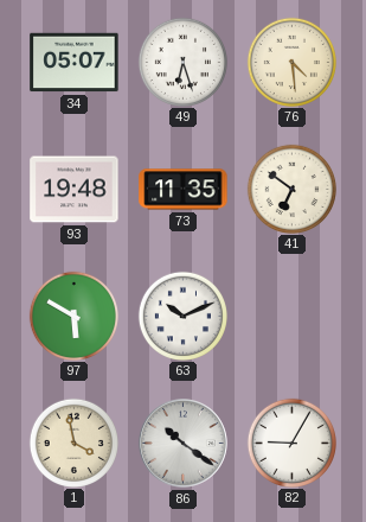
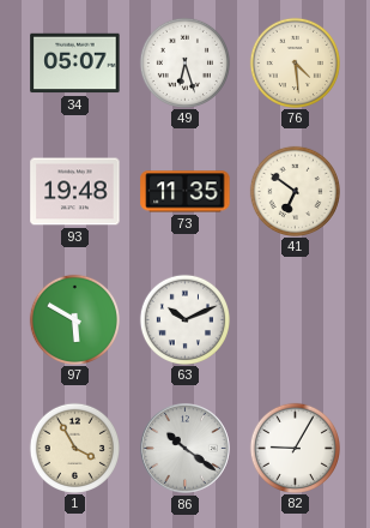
1: 3:58 -> 3:55 (74, 448)
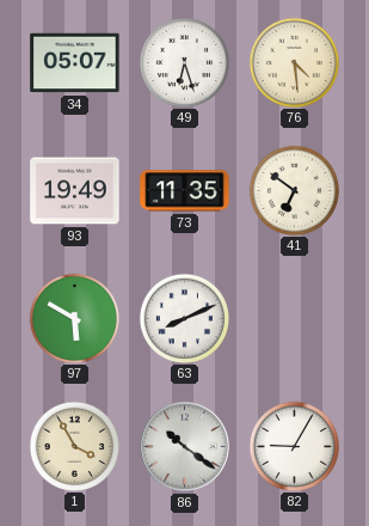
93: 19:48 -> 19:49 (75, 191)
63: 10:11 -> 8:11 (184, 318)
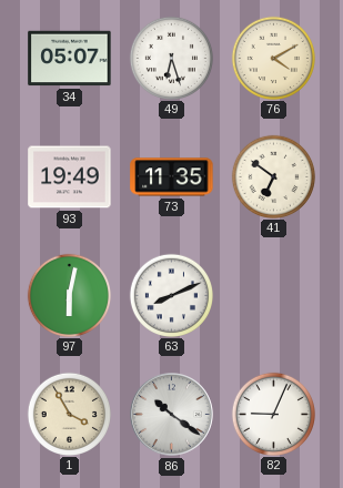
76: 4:29 -> 4:10 (273, 58)
97: 5:50 -> 6:02 (69, 295)
82: 9:05 -> 9:04 (273, 414)
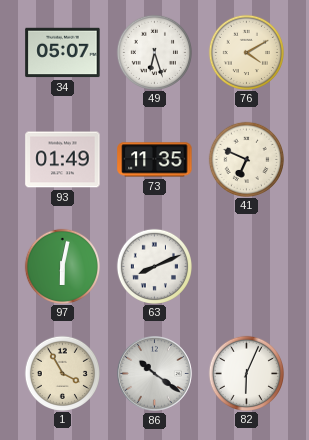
93: 19:49 -> 01:49 (63, 160)
41: 6:51 -> 6:49 (246, 159)
82: 9:04 -> 6:04 (246, 373)
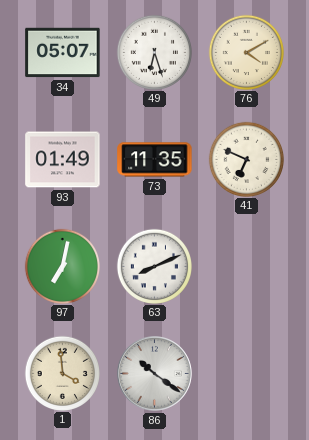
97: 6:02 -> 7:02 (62, 266)
1: 3:55 -> 3:59 (62, 373)
82: 6:04 -> none (246, 373)
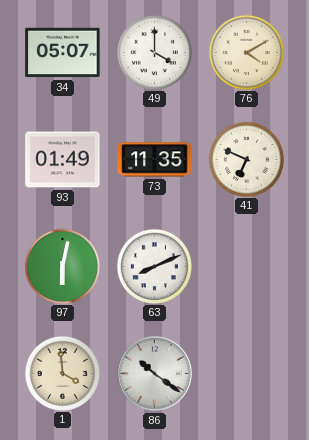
49: 6:27 -> 4:00 (154, 52)
97: 7:02 -> 6:02 (62, 266)
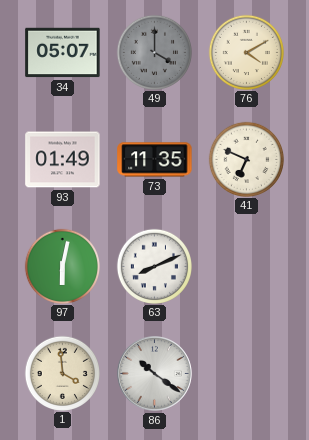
49 dial: white -> grey (154, 52)
